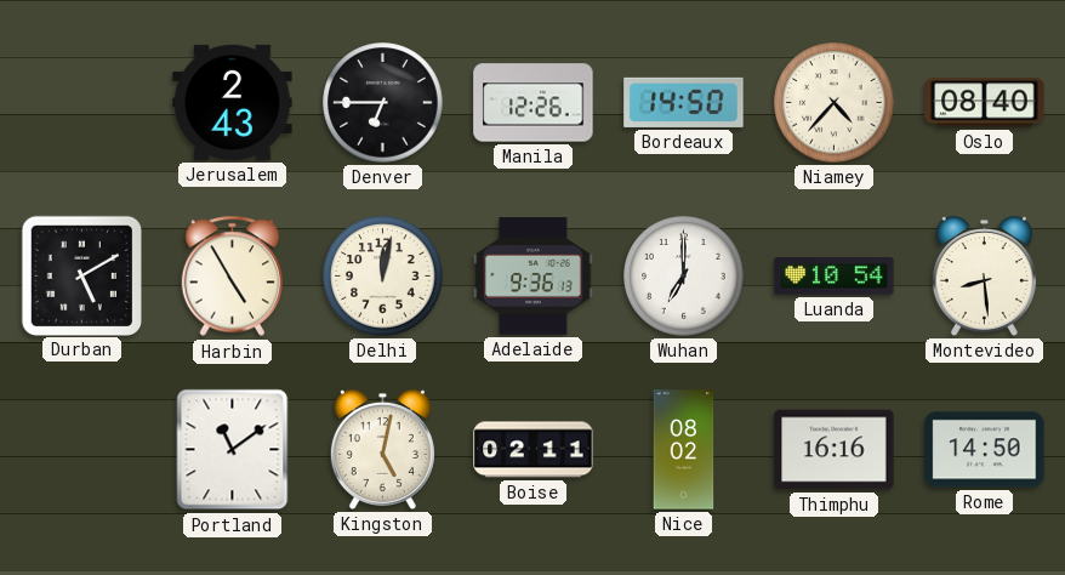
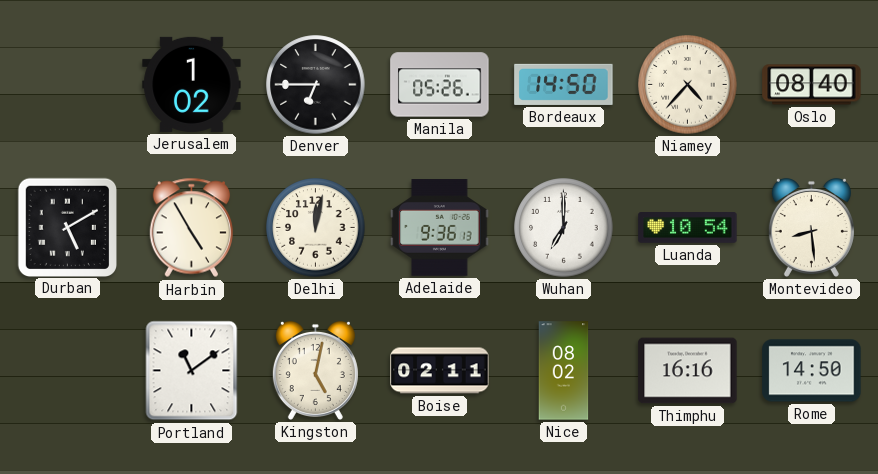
Jerusalem: 2:43 -> 1:02 (192, 84)
Manila: 12:26 -> 05:26 (440, 85)
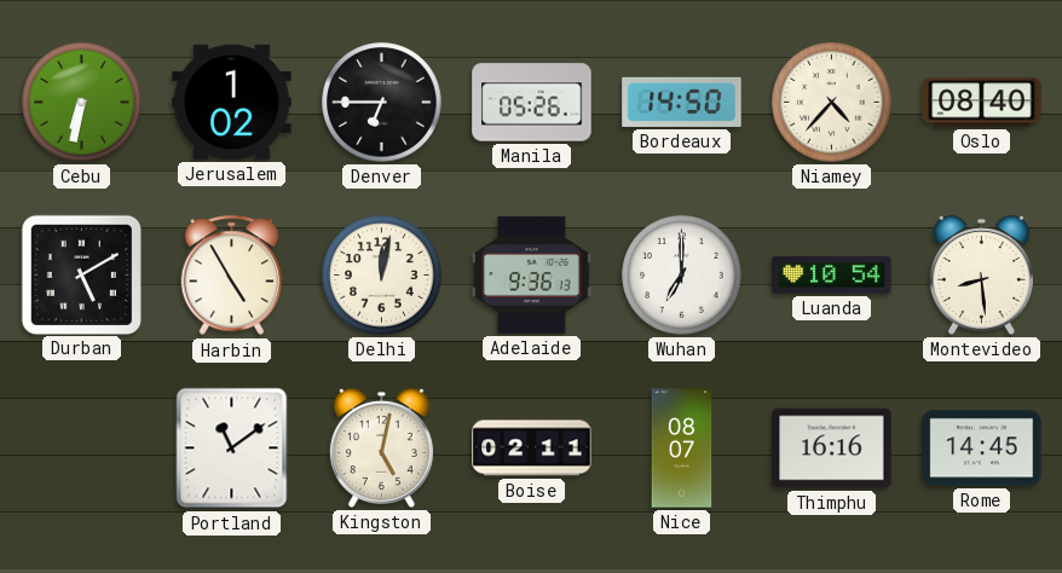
Cebu: none -> 6:32 (82, 103)
Nice: 08:02 -> 08:07 (682, 448)
Rome: 14:50 -> 14:45 (982, 448)
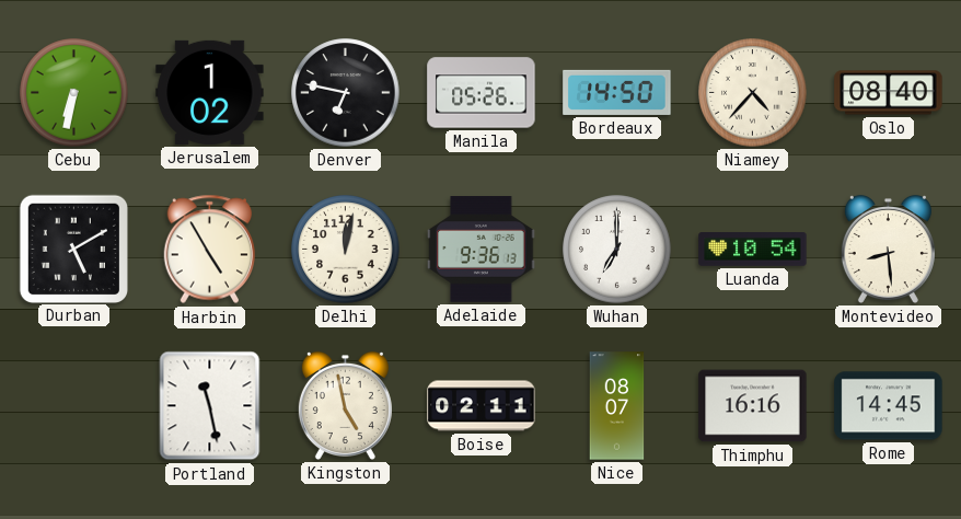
Denver: 6:45 -> 6:47 (346, 93)
Portland: 11:09 -> 11:28 (210, 406)
Kingston: 5:02 -> 4:58 (345, 405)
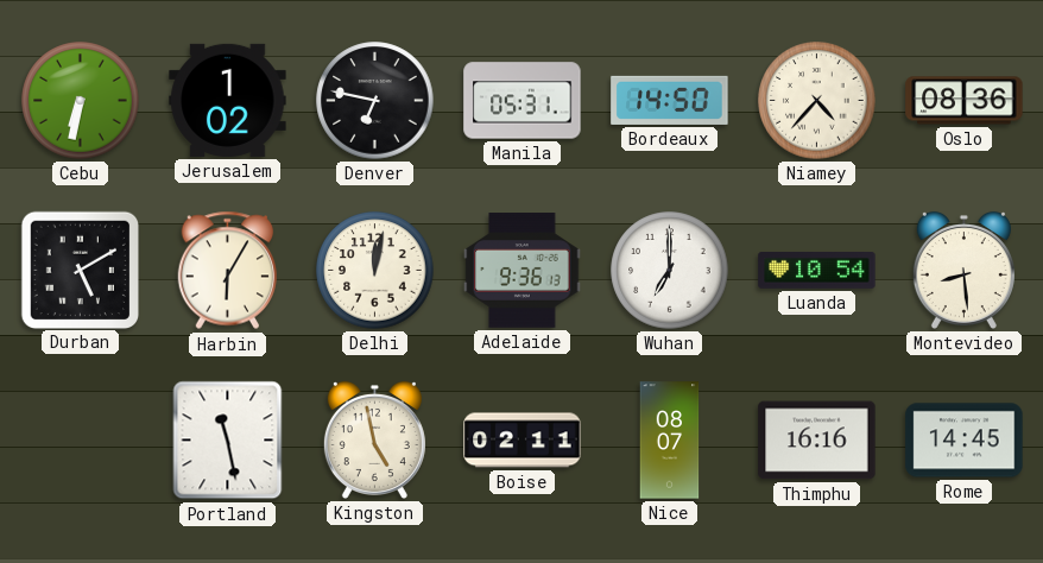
Manila: 05:26 -> 05:31 (523, 101)
Oslo: 08:40 -> 08:36 (965, 101)
Harbin: 4:55 -> 6:05 (228, 271)
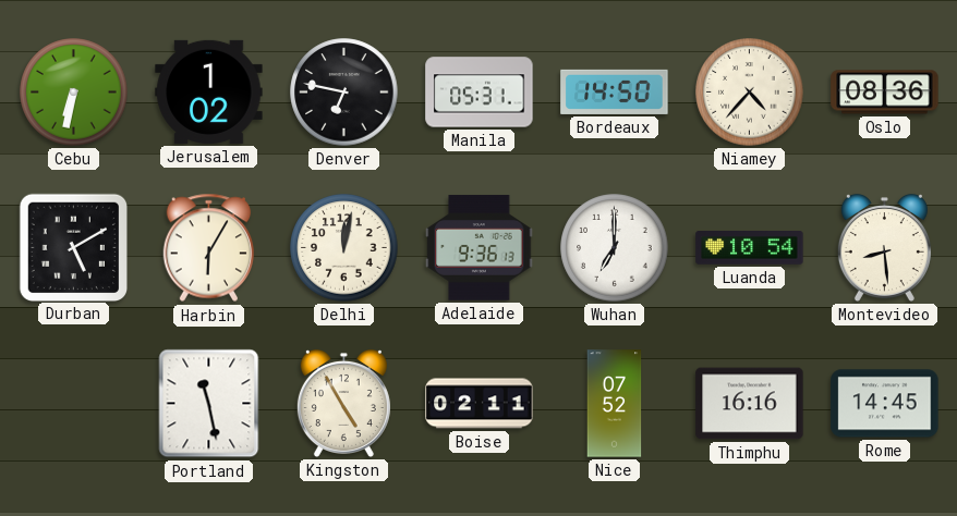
Kingston: 4:58 -> 4:55 (343, 403)
Nice: 08:07 -> 07:52 (615, 404)
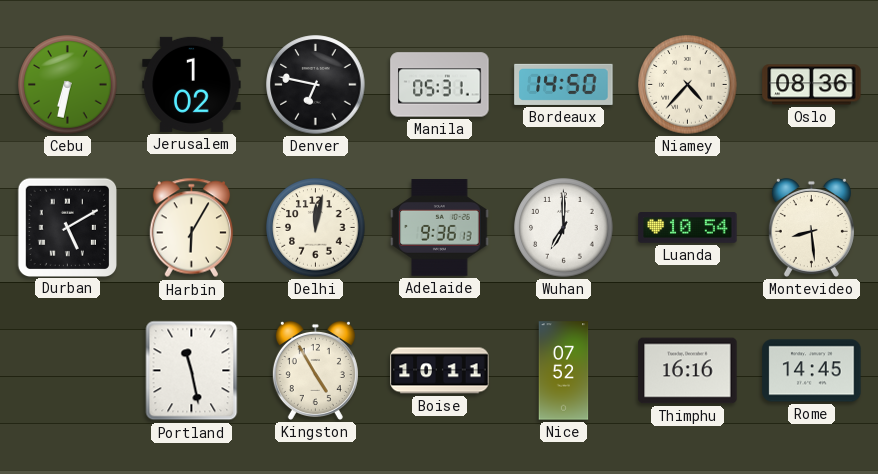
Boise: 02:11 -> 10:11 (440, 371)
